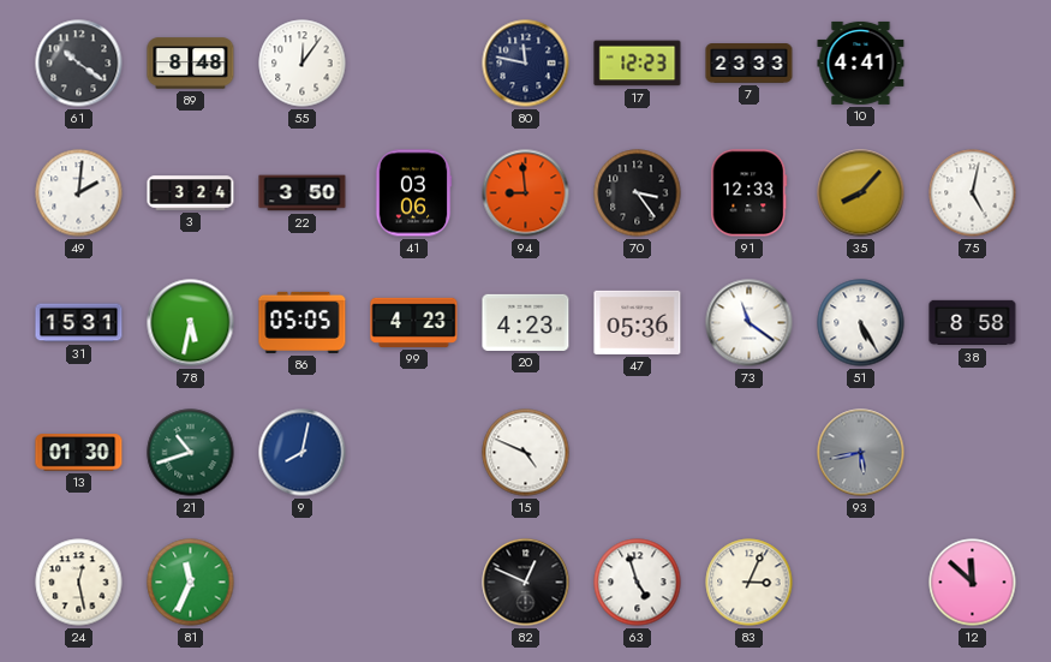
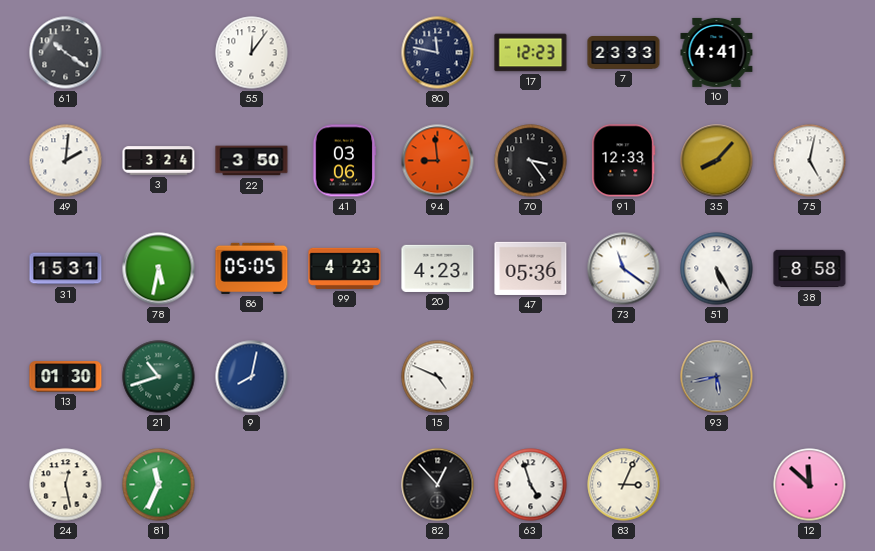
89: 8:48 -> none (191, 64)
82: 12:49 -> 12:53 (438, 485)
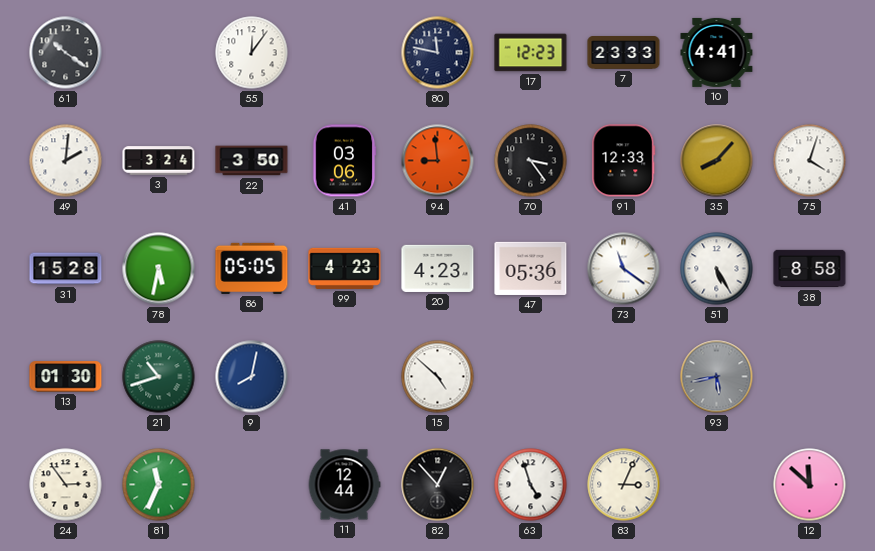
75: 5:02 -> 4:03 (810, 161)
31: 15:31 -> 15:28 (66, 269)
15: 4:49 -> 4:52 (438, 377)
24: 12:28 -> 2:54 (66, 485)
11: none -> 12:44 (344, 485)
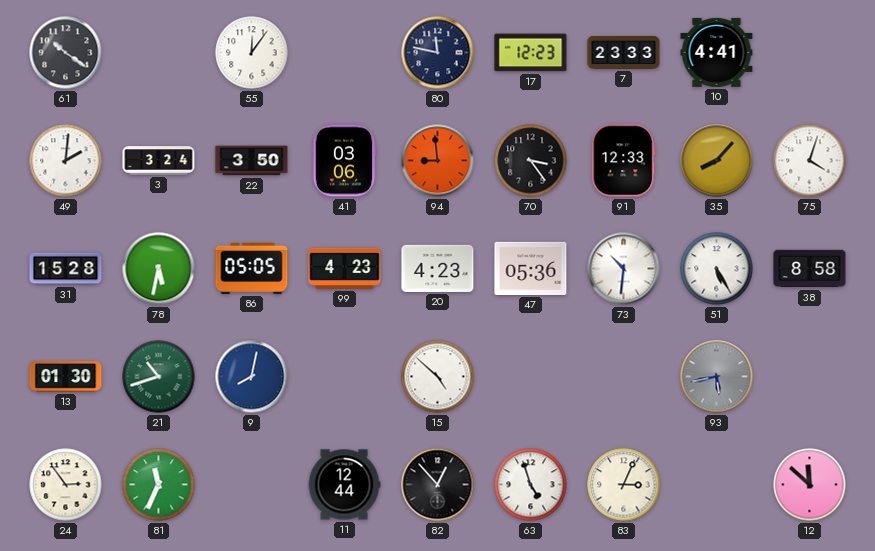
73: 11:21 -> 10:31 (624, 269)
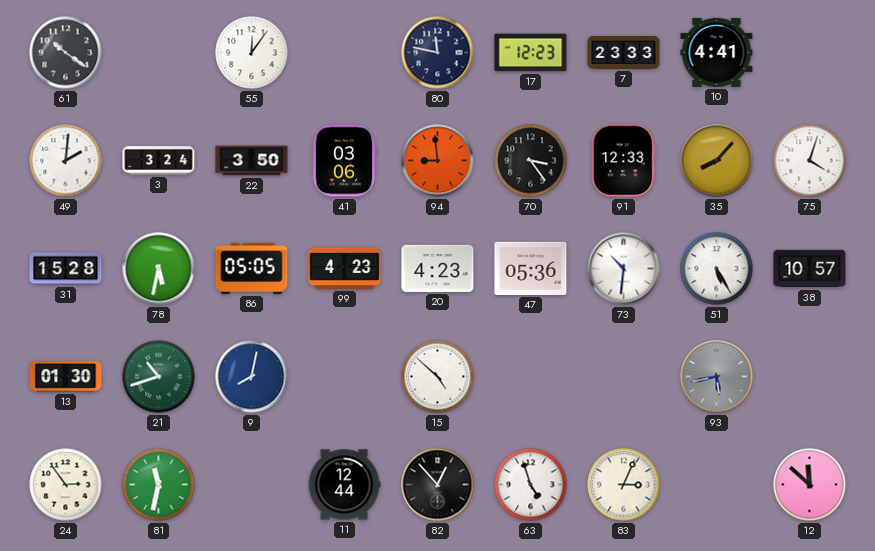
38: 8:58 -> 10:57 (810, 269)
81: 11:34 -> 11:32 (159, 485)
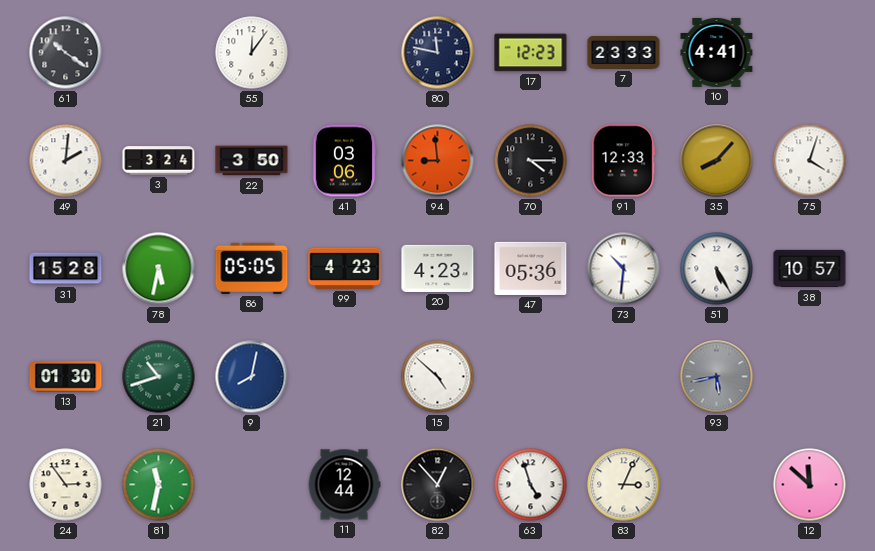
70: 3:24 -> 4:15 (531, 161)
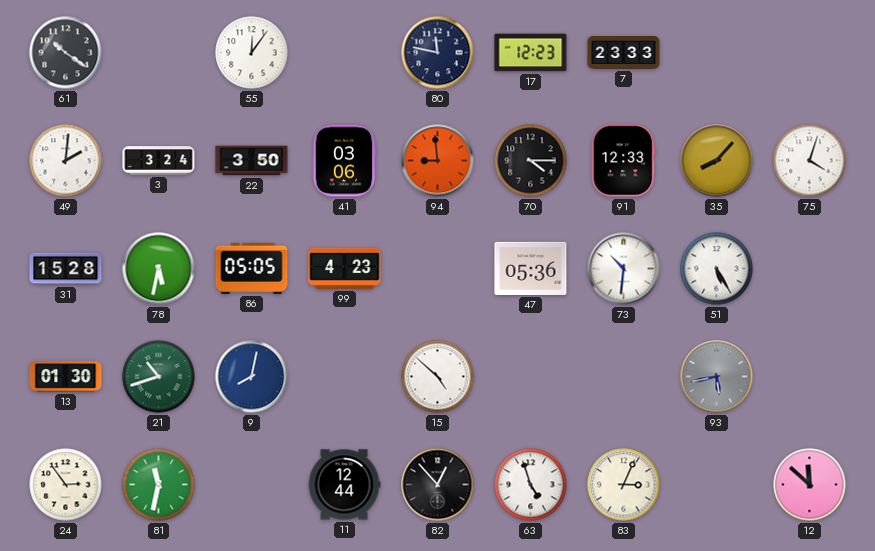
10: 4:41 -> none (717, 52)
20: 4:23 -> none (438, 268)
38: 10:57 -> none (810, 269)
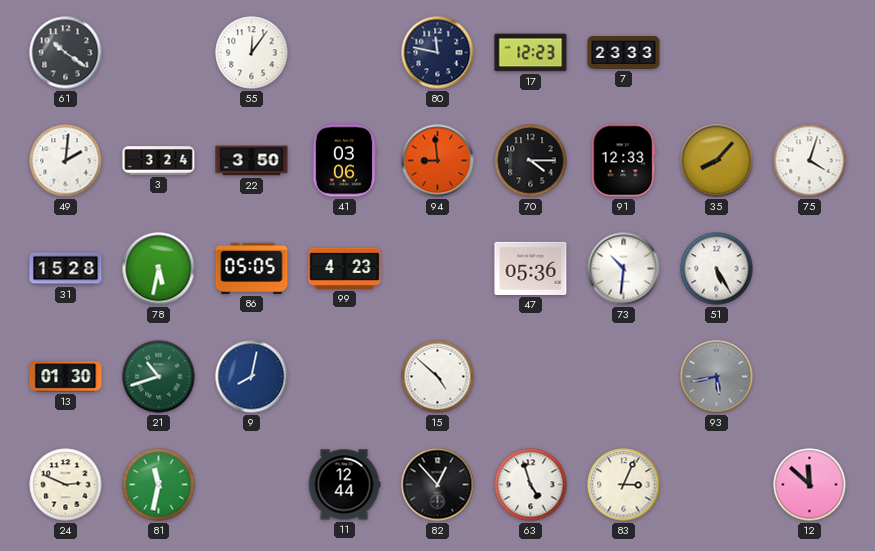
24: 2:54 -> 2:49 (66, 485)
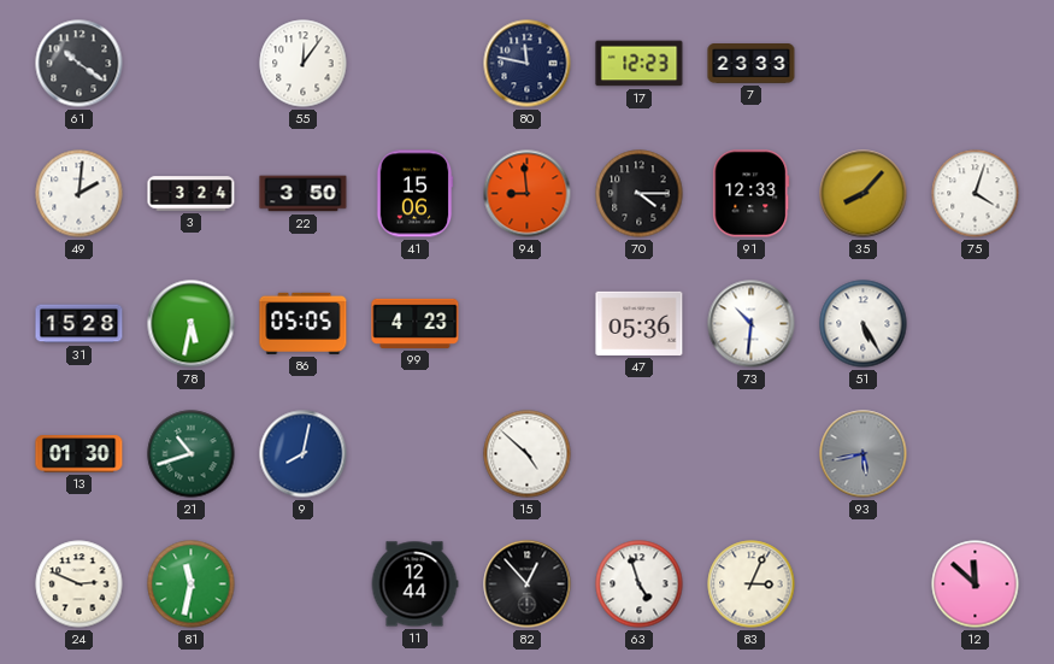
41: 03:06 -> 15:06 (414, 194)
